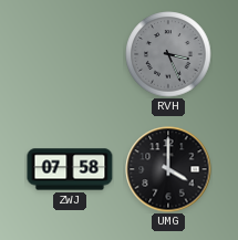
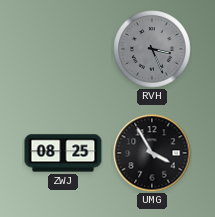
ZWJ: 07:58 -> 08:25 (63, 153)
UMG: 4:00 -> 3:55 (152, 153)
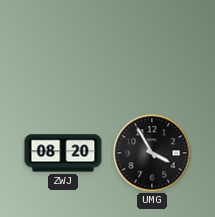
RVH: 3:26 -> none (152, 49)
ZWJ: 08:25 -> 08:20 (63, 153)
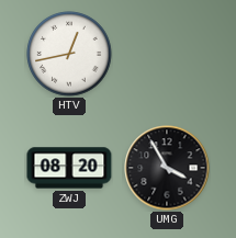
HTV: none -> 12:43 (69, 54)
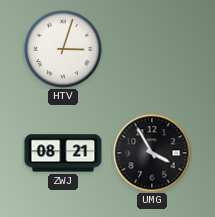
HTV: 12:43 -> 3:03 (63, 49)
ZWJ: 08:20 -> 08:21 (63, 153)
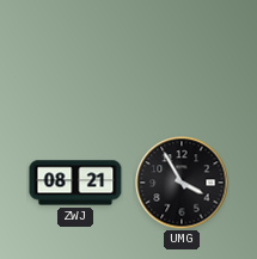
HTV: 3:03 -> none (63, 49)
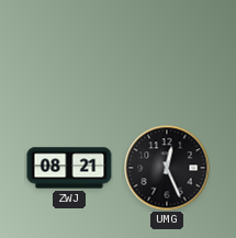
UMG: 3:55 -> 12:26 (167, 168)
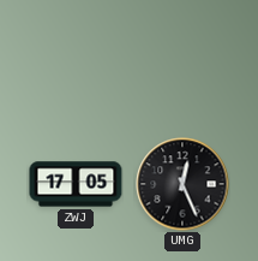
ZWJ: 08:21 -> 17:05 (76, 184)
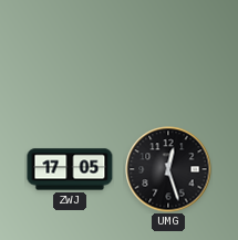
UMG: 12:26 -> 12:27 (168, 169)
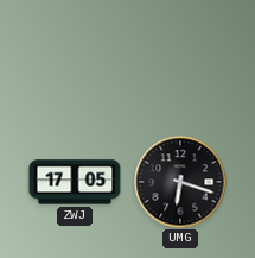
UMG: 12:27 -> 6:18 (180, 182)
